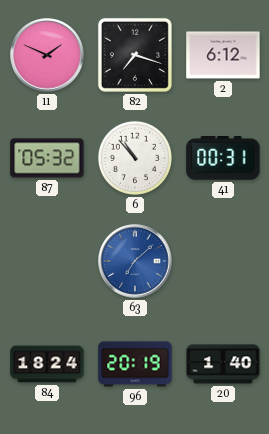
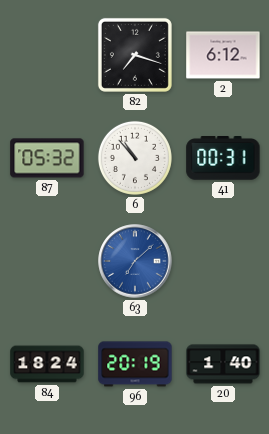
11: 1:49 -> none (47, 55)
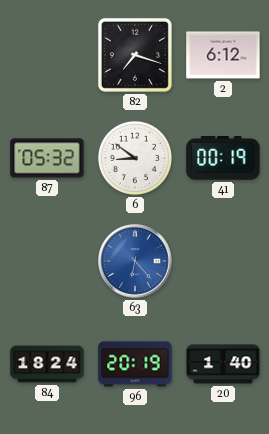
6: 10:53 -> 8:51 (135, 158)
41: 00:31 -> 00:19 (223, 159)
63: 7:08 -> 6:23 (135, 261)
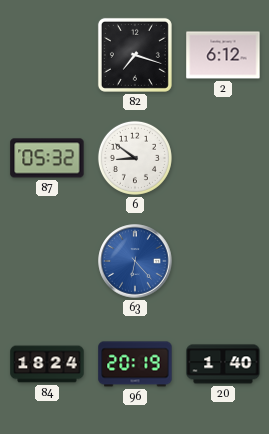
41: 00:19 -> none (223, 159)
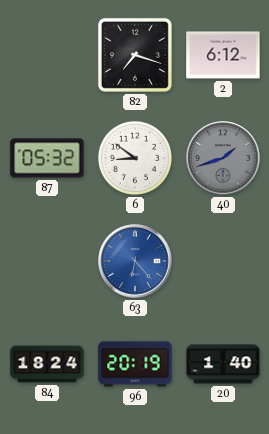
40: none -> 1:42 (223, 158)
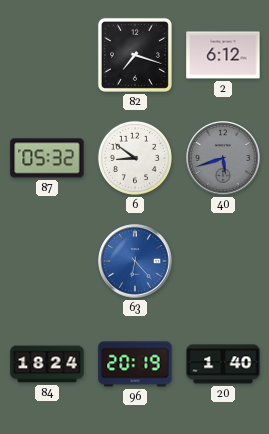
40: 1:42 -> 5:42 (223, 158)
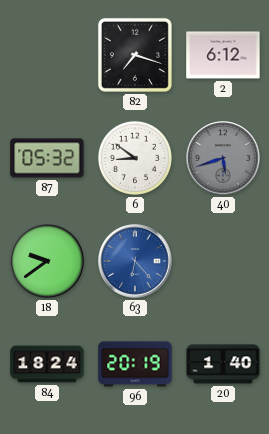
18: none -> 9:39 (47, 261)
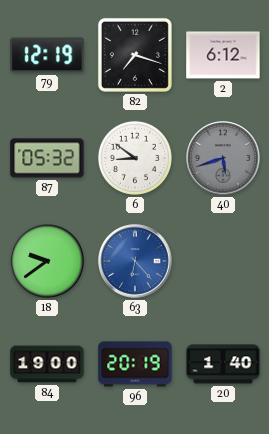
79: none -> 12:19 (47, 55)
84: 18:24 -> 19:00 (47, 364)
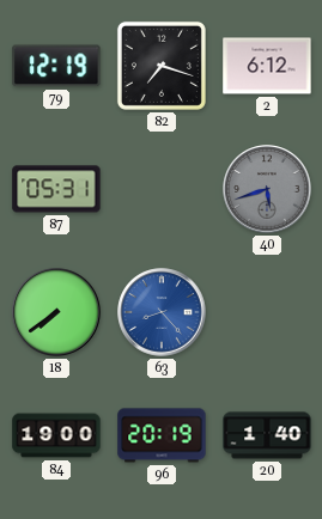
87: 05:32 -> 05:31 (56, 189)
6: 8:51 -> none (135, 158)
18: 9:39 -> 7:39 (56, 312)
63: 6:23 -> 8:23 (162, 312)
